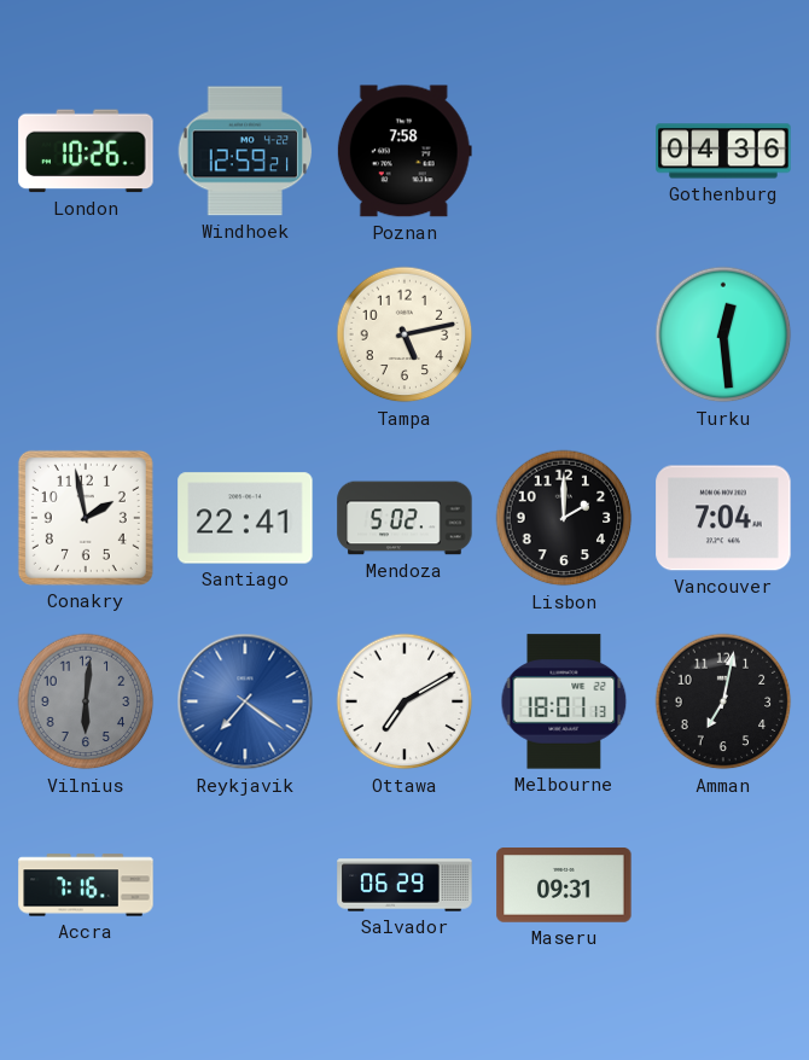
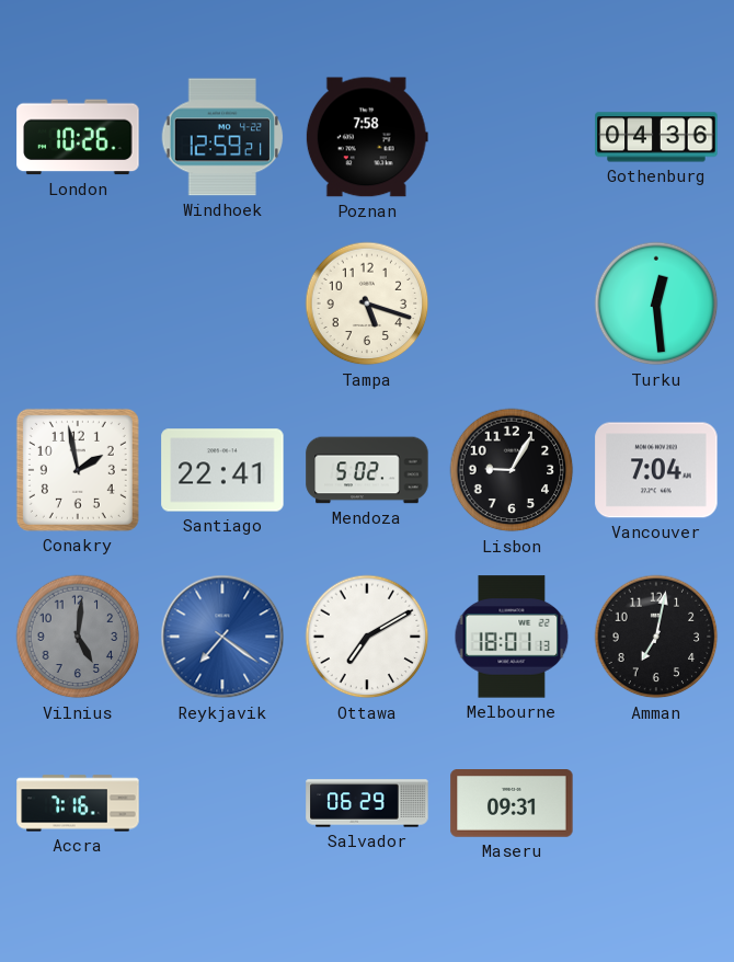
Tampa: 5:13 -> 5:18 (367, 304)
Lisbon: 2:00 -> 9:05 (512, 470)
Vilnius: 6:01 -> 5:01 (78, 637)
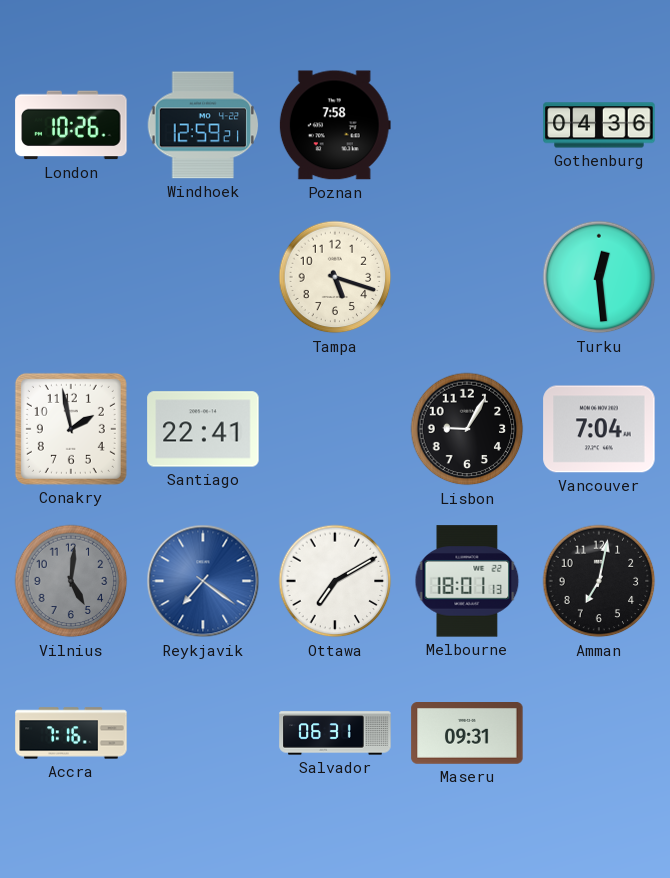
Mendoza: 5:02 -> none (367, 470)
Salvador: 06:29 -> 06:31 (335, 733)
